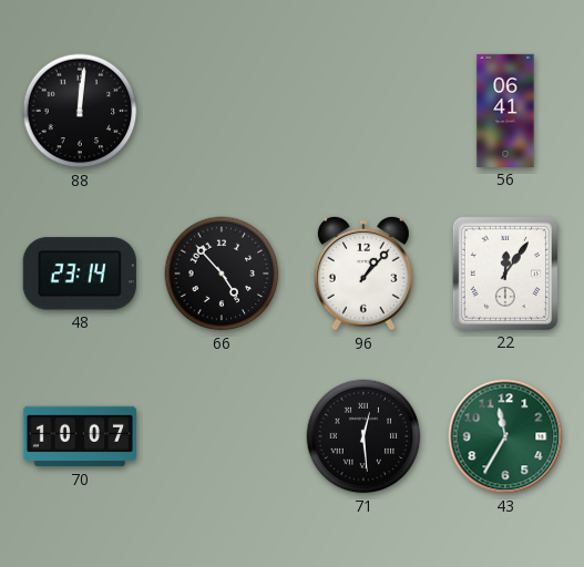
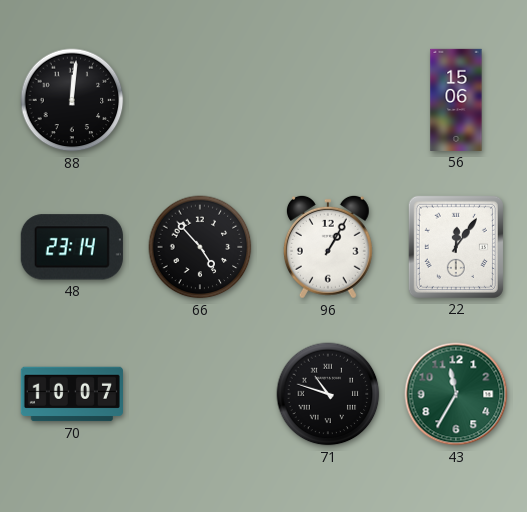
56: 06:41 -> 15:06 (456, 100)
96: 1:07 -> 1:05 (328, 247)
71: 12:29 -> 10:48 (328, 394)
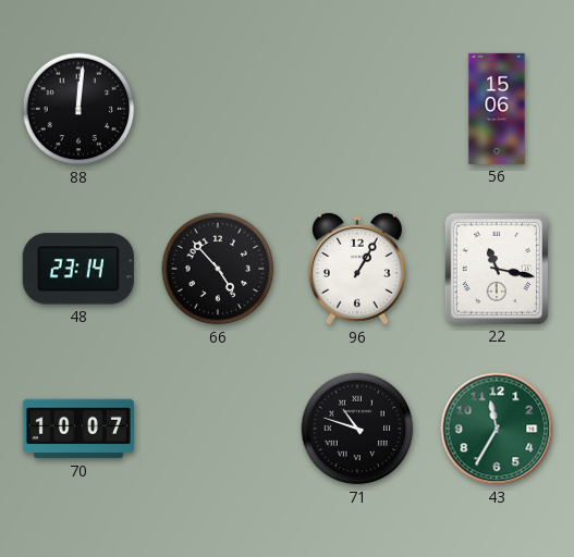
22: 12:06 -> 11:17 (497, 269)
